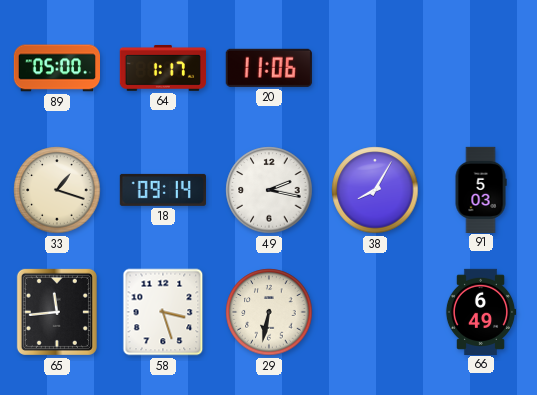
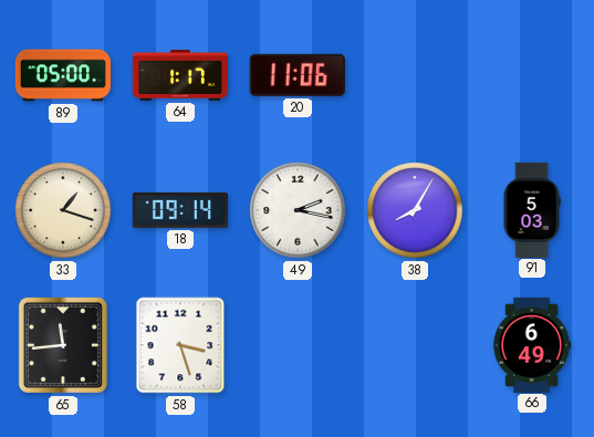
29: 6:32 -> none (269, 312)
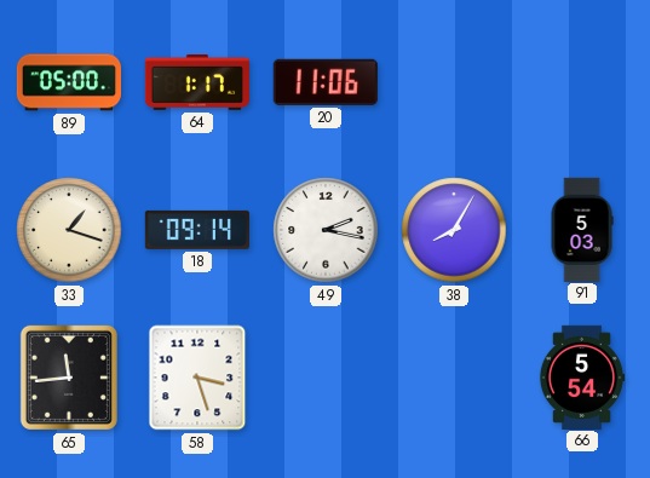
66: 6:49 -> 5:54 (582, 376)
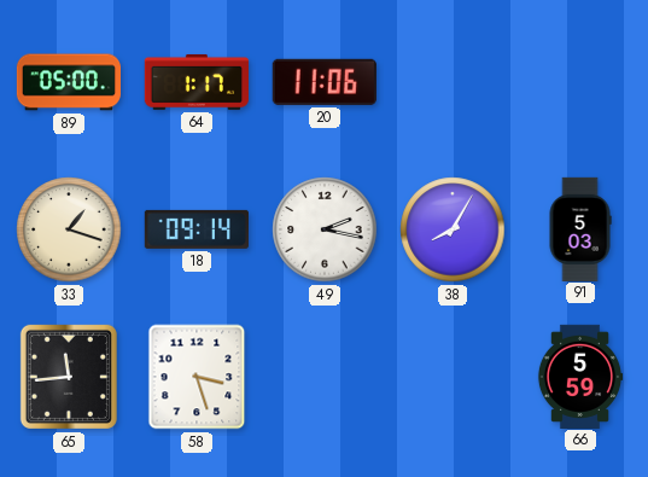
66: 5:54 -> 5:59 (580, 376)
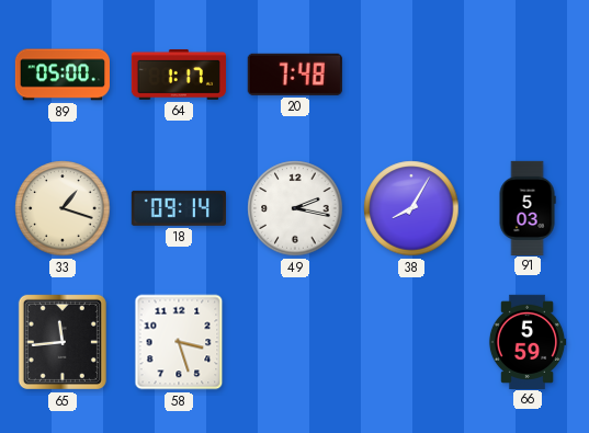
20: 11:06 -> 7:48 (295, 75)
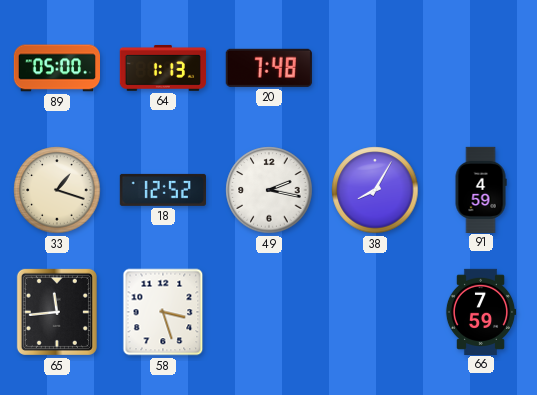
64: 1:17 -> 1:13 (163, 68)
18: 09:14 -> 12:52 (163, 190)
91: 5:03 -> 4:59 (481, 189)
66: 5:59 -> 7:59 (481, 311)
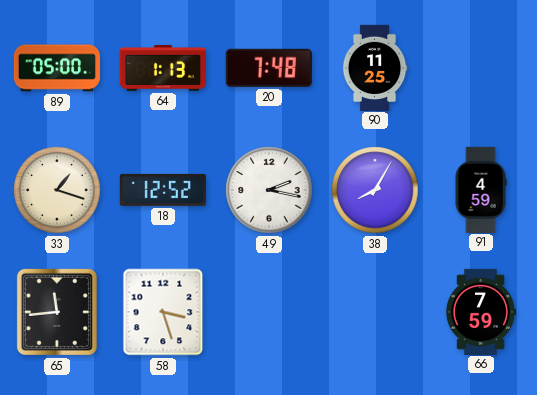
90: none -> 11:25 (375, 67)
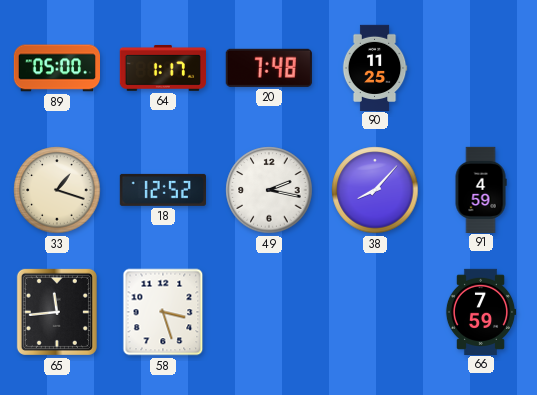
64: 1:13 -> 1:17 (163, 68)
38: 8:05 -> 8:07 (375, 190)
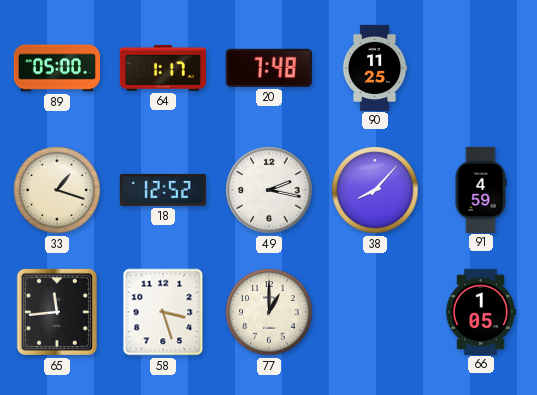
77: none -> 1:00 (269, 312)
66: 7:59 -> 1:05 (481, 311)
